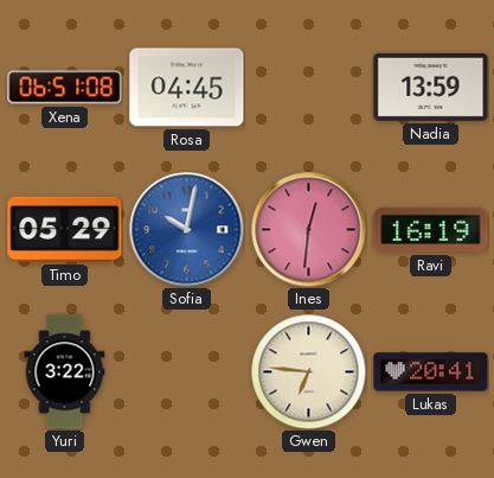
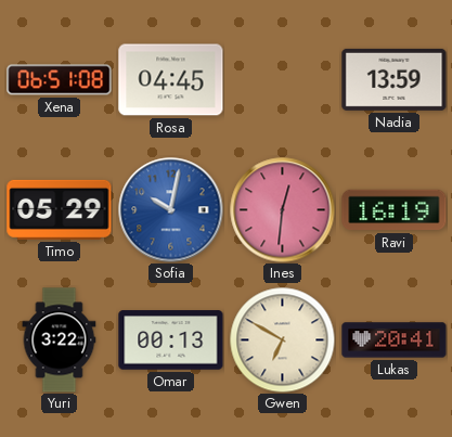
Omar: none -> 00:13 (171, 340)
Gwen: 6:46 -> 6:50 (282, 339)
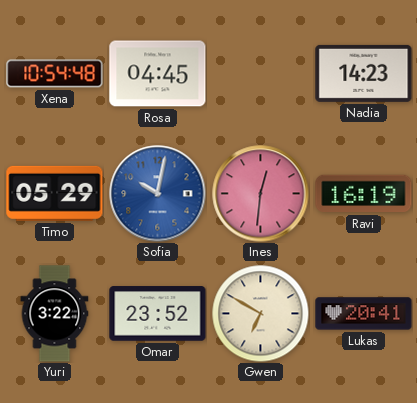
Xena: 06:51 -> 10:54 (55, 74)
Nadia: 13:59 -> 14:23 (364, 73)
Omar: 00:13 -> 23:52 (158, 314)
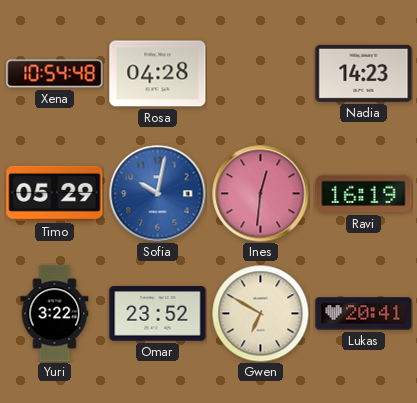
Rosa: 04:45 -> 04:28 (158, 74)
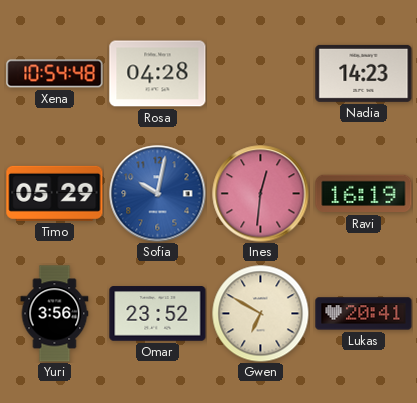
Yuri: 3:22 -> 3:56 (55, 314)
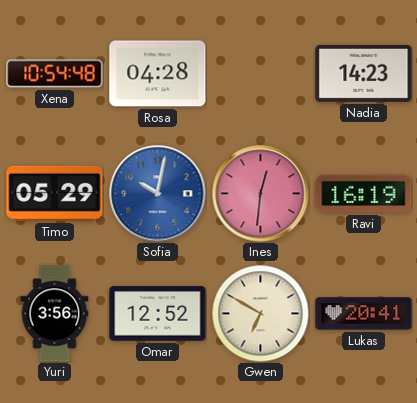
Omar: 23:52 -> 12:52 (158, 314)
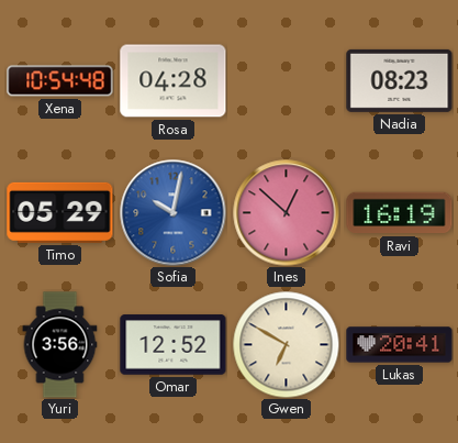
Nadia: 14:23 -> 08:23 (400, 80)
Ines: 12:31 -> 12:52 (287, 213)
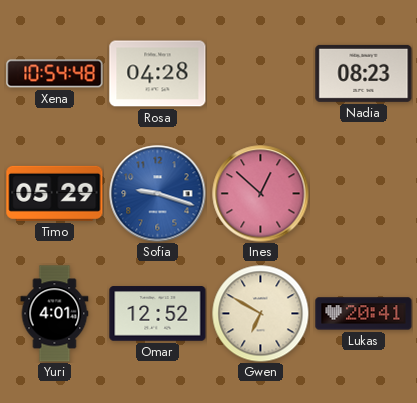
Sofia: 10:02 -> 9:18 (158, 194)
Ravi: 16:19 -> none (400, 213)
Yuri: 3:56 -> 4:01 (55, 314)
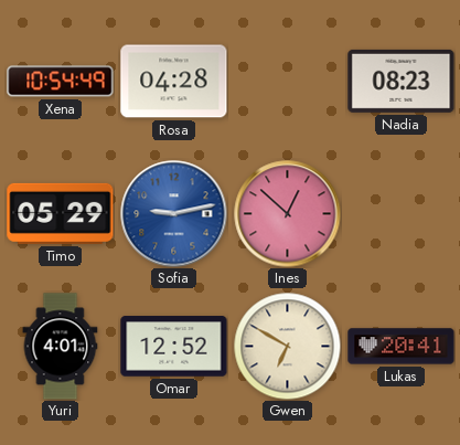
Xena: 10:54:48 -> 10:54:49 (61, 82)
Sofia: 9:18 -> 9:13 (174, 214)
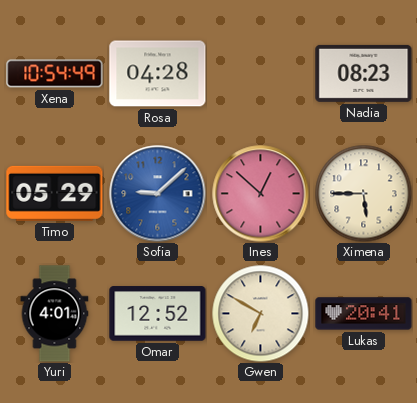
Sofia: 9:13 -> 9:08 (158, 194)
Ximena: none -> 5:45 (363, 193)
